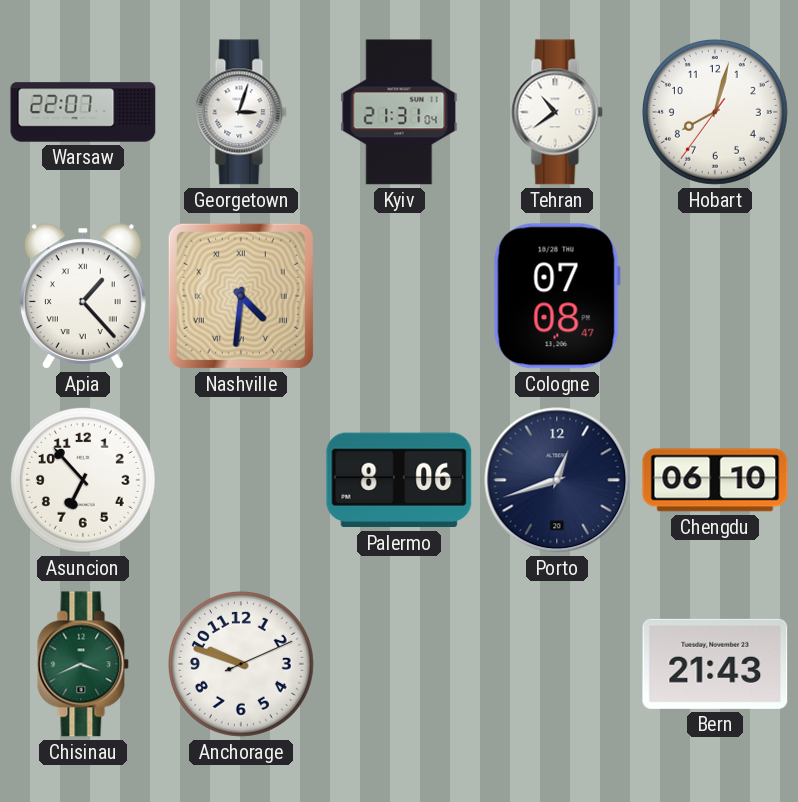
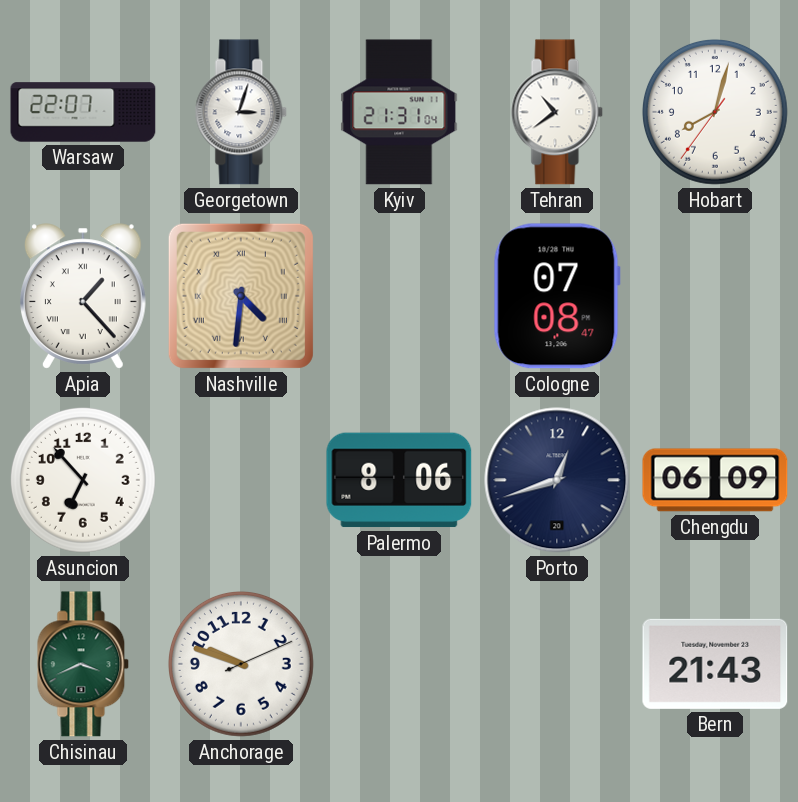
Chengdu: 06:10 -> 06:09 (715, 480)
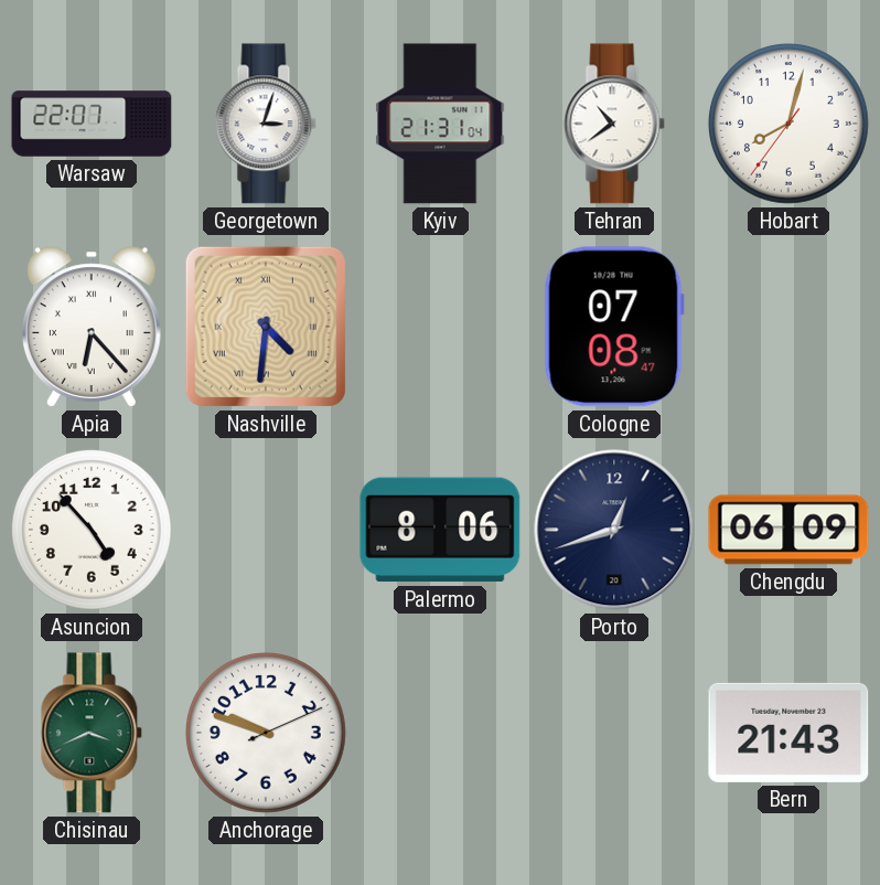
Apia: 1:23 -> 6:23 (92, 327)
Asuncion: 6:53 -> 4:53 (92, 530)
